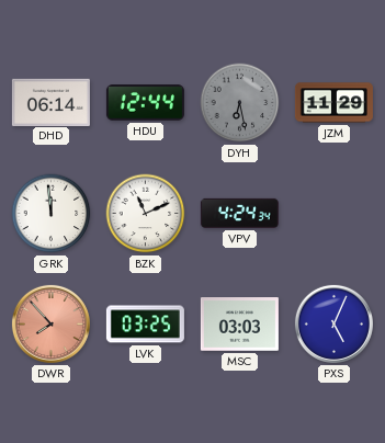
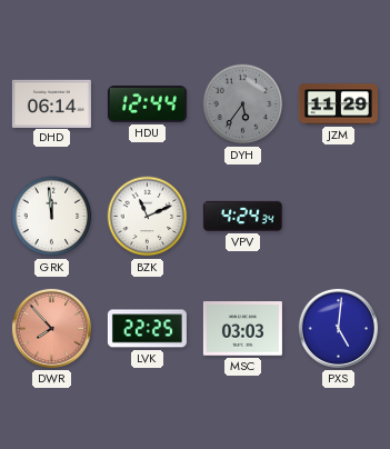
DYH: 6:28 -> 5:36 (243, 104)
LVK: 03:25 -> 22:25 (147, 329)
PXS: 5:04 -> 5:01 (338, 328)
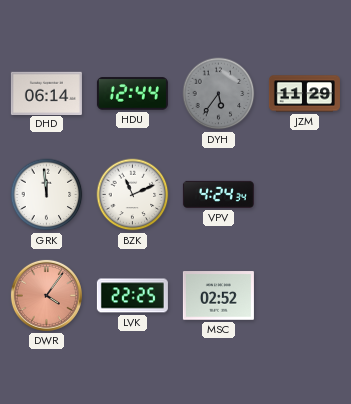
DWR: 7:53 -> 4:06 (46, 295)
MSC: 03:03 -> 02:52 (218, 296)
PXS: 5:01 -> none (338, 328)
